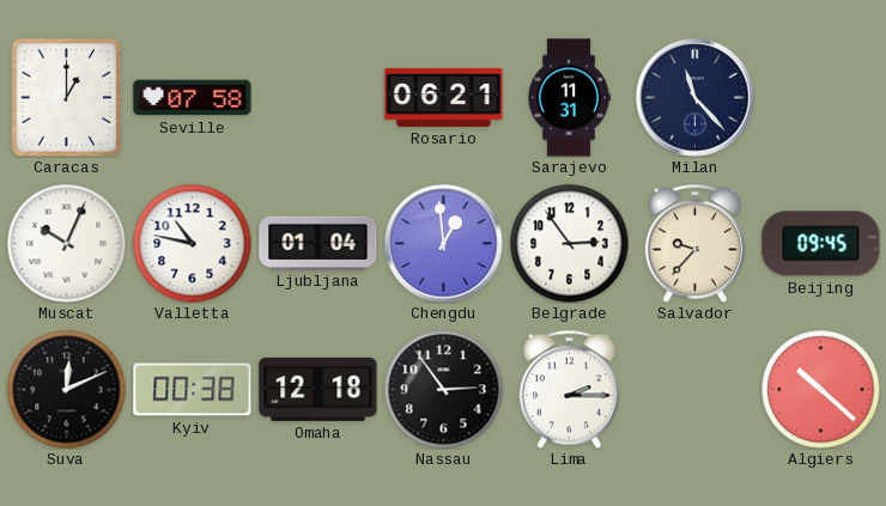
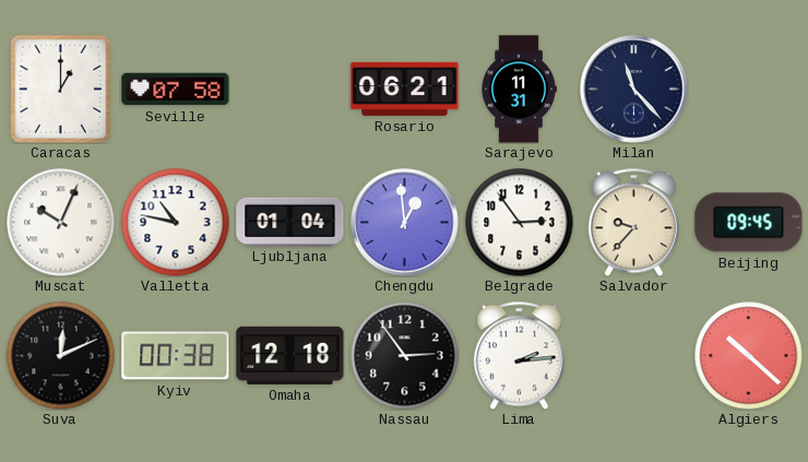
Lima: 2:15 -> 2:14 (519, 355)
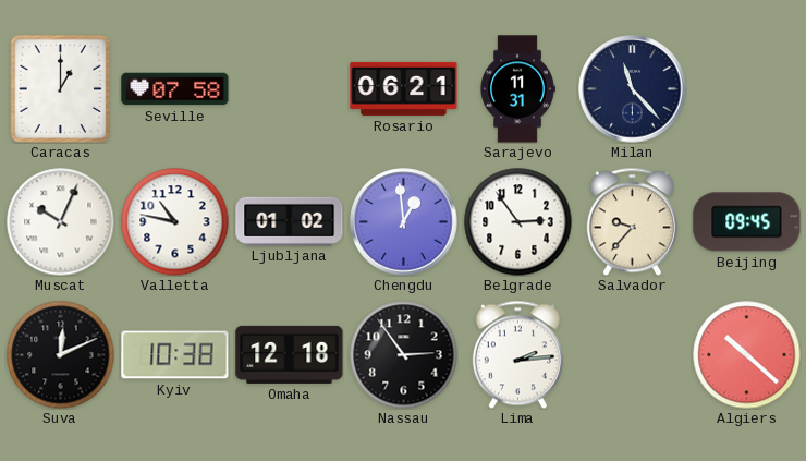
Ljubljana: 01:04 -> 01:02 (290, 221)
Kyiv: 00:38 -> 10:38 (175, 355)
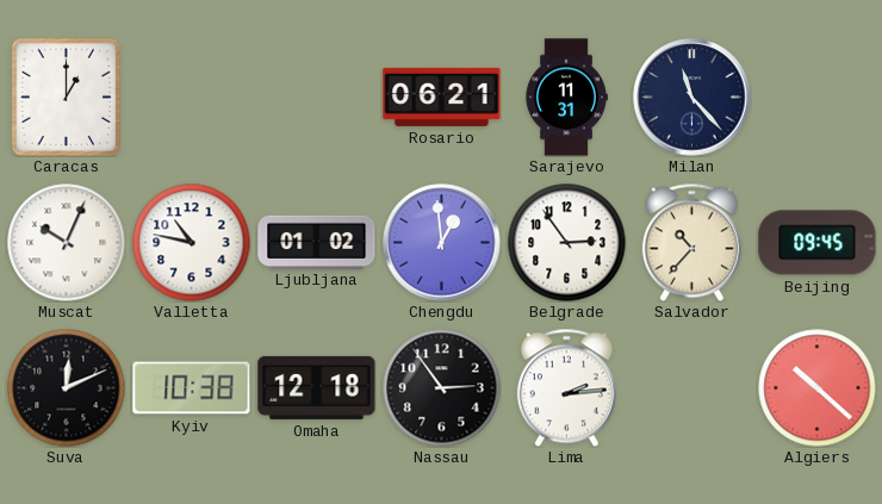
Seville: 07:58 -> none (175, 89)
Salvador: 9:37 -> 10:37 (691, 242)
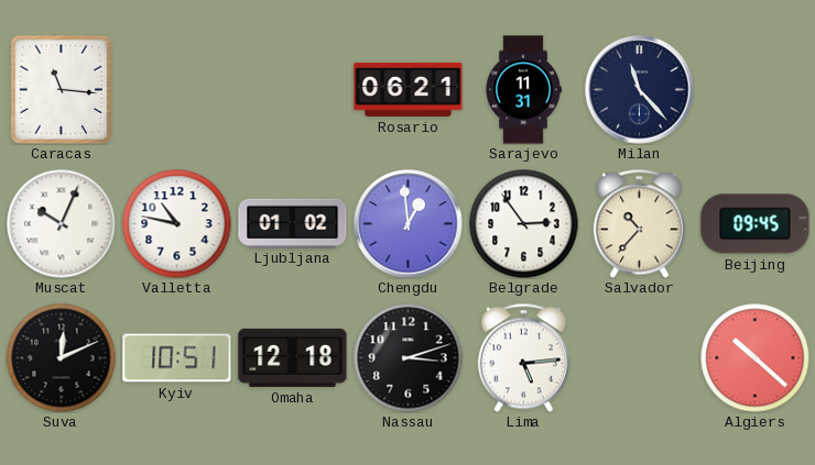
Caracas: 1:00 -> 11:16 (62, 89)
Kyiv: 10:38 -> 10:51 (177, 358)
Nassau: 2:54 -> 3:12 (409, 358)
Lima: 2:14 -> 5:14 (523, 357)
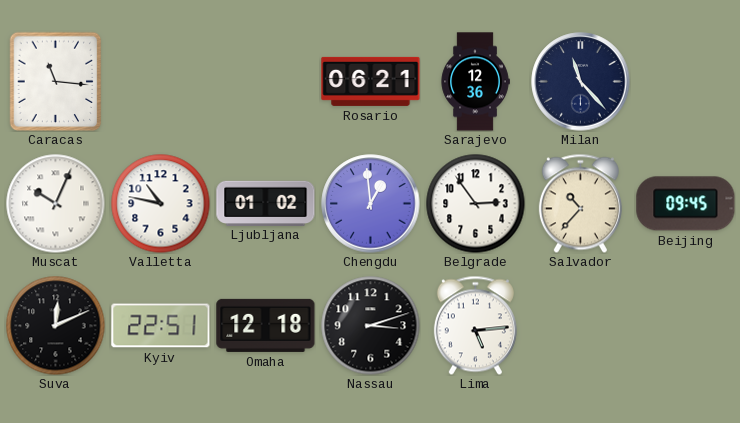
Sarajevo: 11:31 -> 12:36 (475, 82)
Kyiv: 10:51 -> 22:51 (161, 326)
Algiers: 10:22 -> none (756, 358)
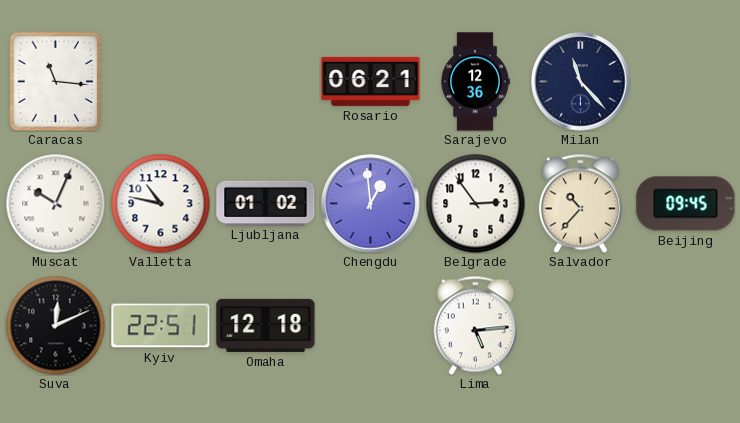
Nassau: 3:12 -> none (371, 326)
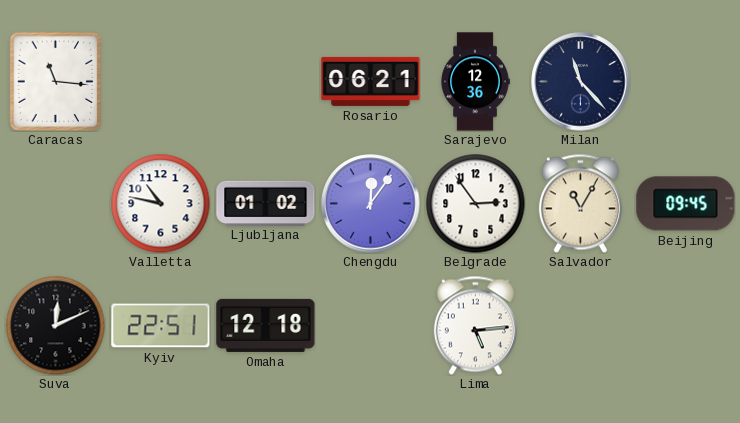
Muscat: 10:04 -> none (56, 204)
Chengdu: 12:59 -> 12:06 (371, 204)
Salvador: 10:37 -> 11:05 (580, 203)
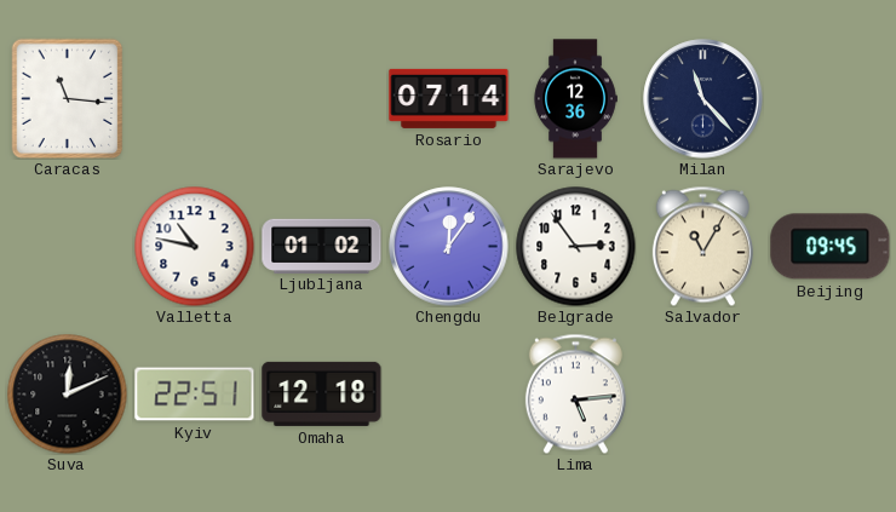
Rosario: 06:21 -> 07:14 (449, 98)
